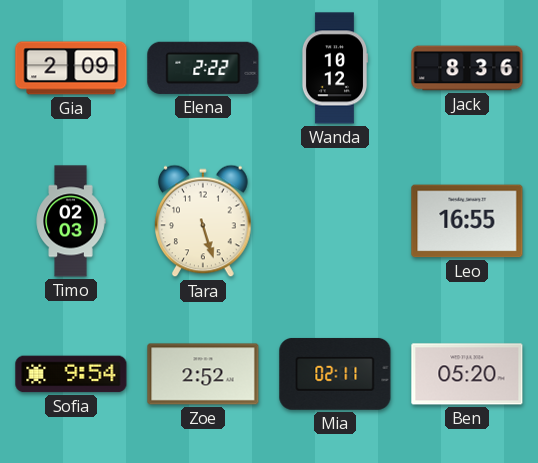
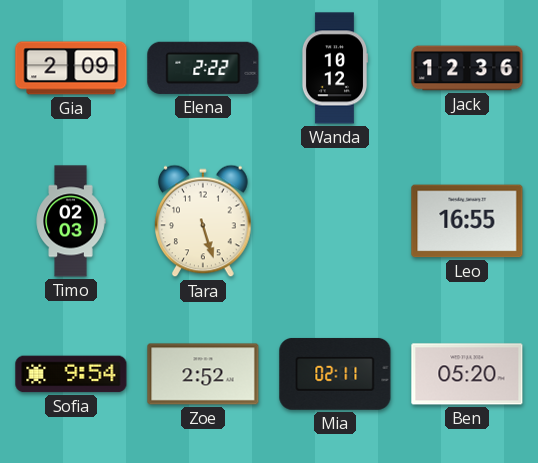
Jack: 8:36 -> 12:36 (467, 68)
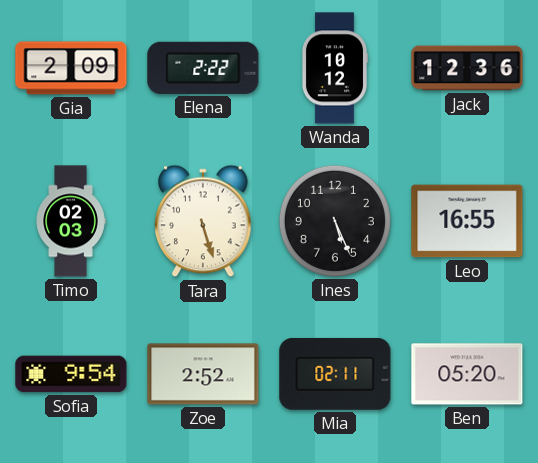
Ines: none -> 5:26 (335, 221)
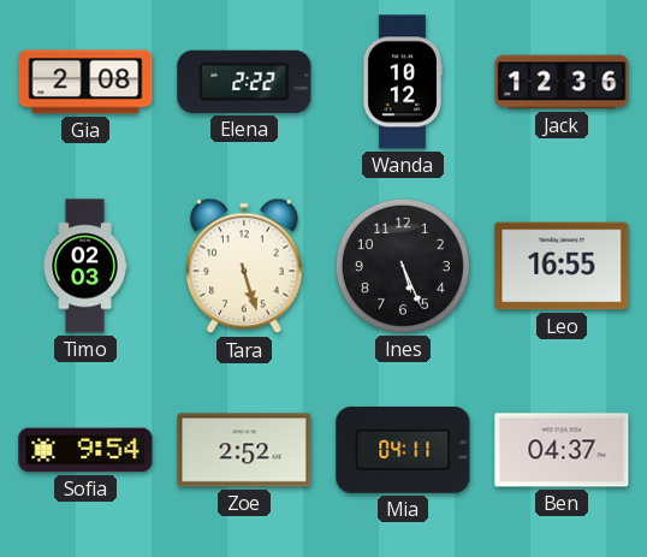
Gia: 2:09 -> 2:08 (85, 82)
Mia: 02:11 -> 04:11 (403, 450)
Ben: 05:20 -> 04:37 (562, 450)
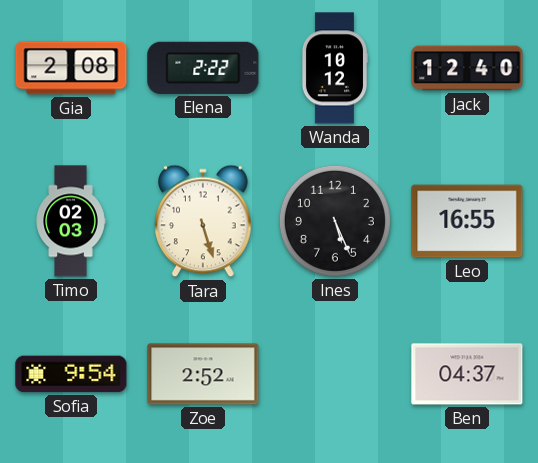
Jack: 12:36 -> 12:40 (467, 68)
Mia: 04:11 -> none (403, 450)
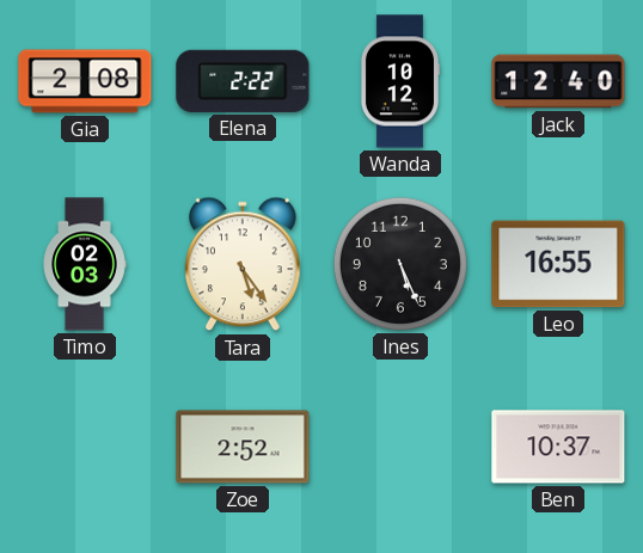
Tara: 5:27 -> 5:24 (243, 264)
Sofia: 9:54 -> none (71, 374)
Ben: 04:37 -> 10:37 (558, 447)
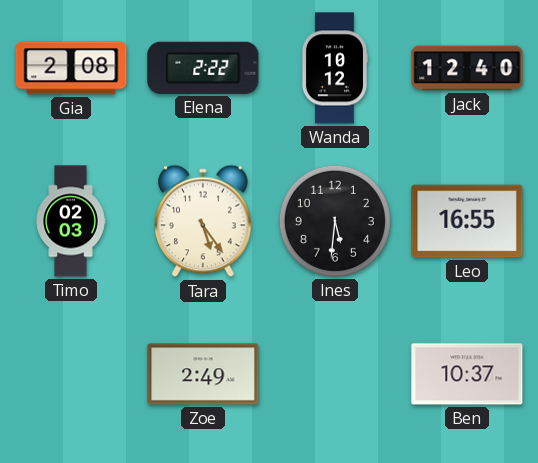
Ines: 5:26 -> 5:31 (335, 221)
Zoe: 2:52 -> 2:49 (203, 374)
